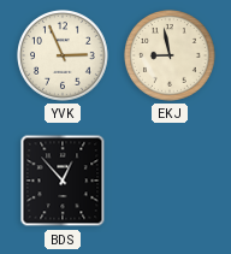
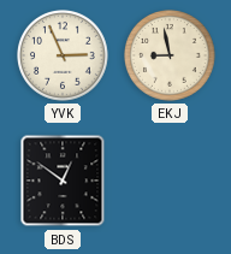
BDS: 12:53 -> 12:51 (63, 181)
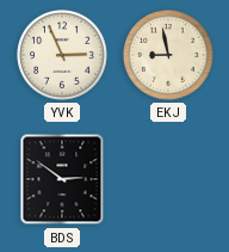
BDS: 12:51 -> 2:51 (62, 179)
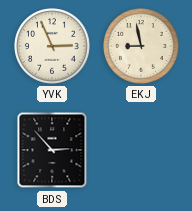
BDS: 2:51 -> 2:53 (52, 150)
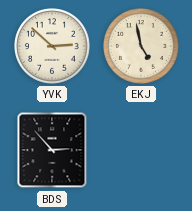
YVK: 2:56 -> 2:52 (53, 47)
EKJ: 8:58 -> 4:58 (142, 47)
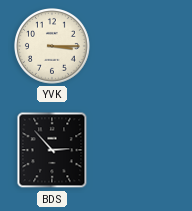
YVK: 2:52 -> 3:15 (53, 47)
EKJ: 4:58 -> none (142, 47)
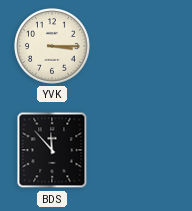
BDS: 2:53 -> 11:53 (52, 150)
